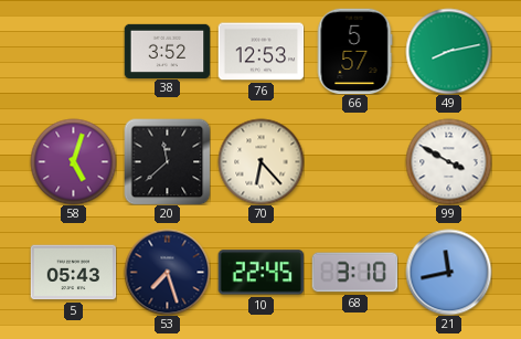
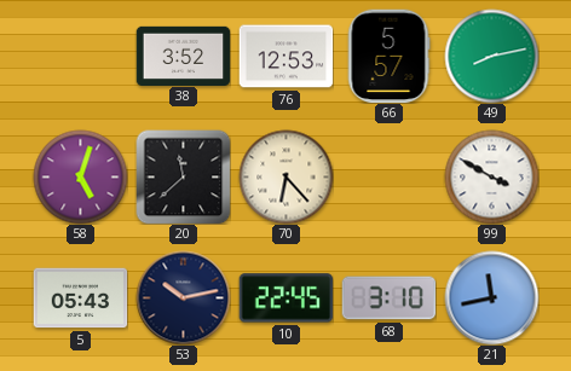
53: 7:27 -> 10:13 (183, 297)
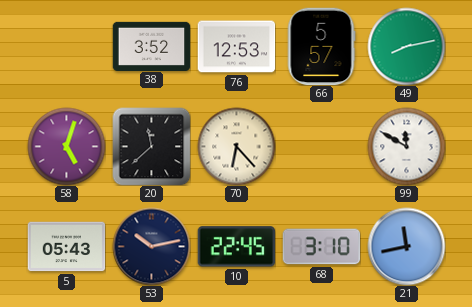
99: 3:50 -> 11:50 (406, 146)
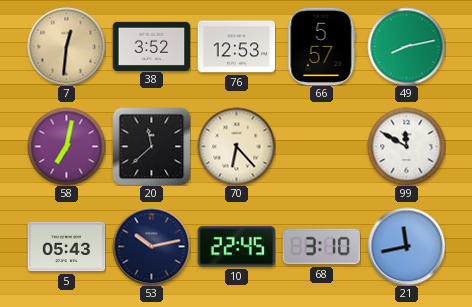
7: none -> 12:31 (66, 46)
58: 5:03 -> 7:02 (66, 146)
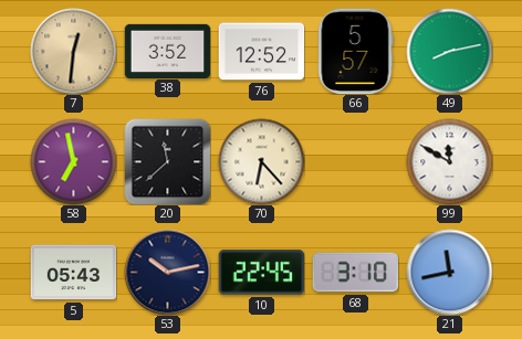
76: 12:53 -> 12:52 (261, 52)
58: 7:02 -> 6:58 (73, 161)
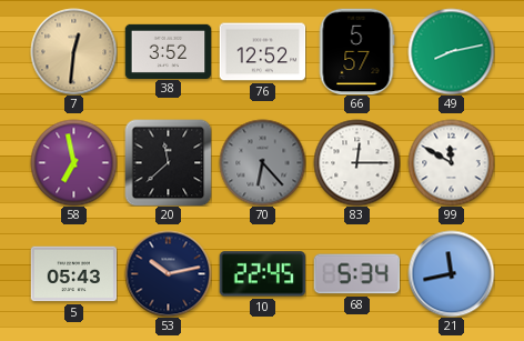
70 dial: cream -> grey (262, 162)
83: none -> 12:15 (356, 162)
68: 3:10 -> 5:34 (356, 274)
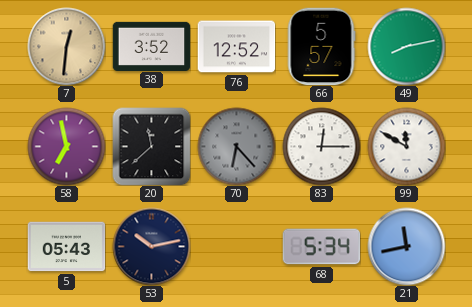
10: 22:45 -> none (262, 274)
